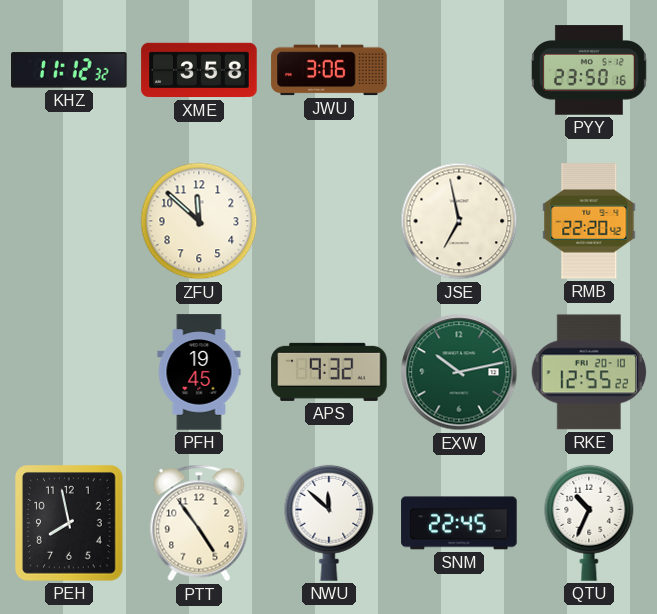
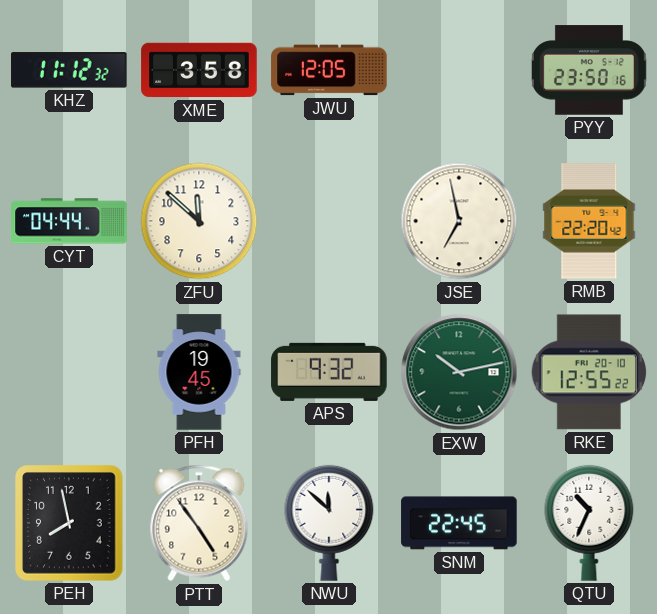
JWU: 3:06 -> 12:05 (329, 70)
CYT: none -> 04:44 (69, 221)
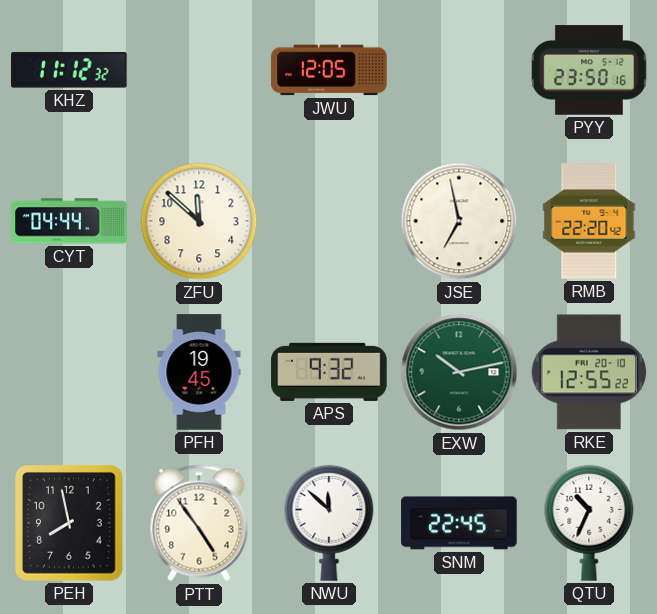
XME: 3:58 -> none (199, 70)
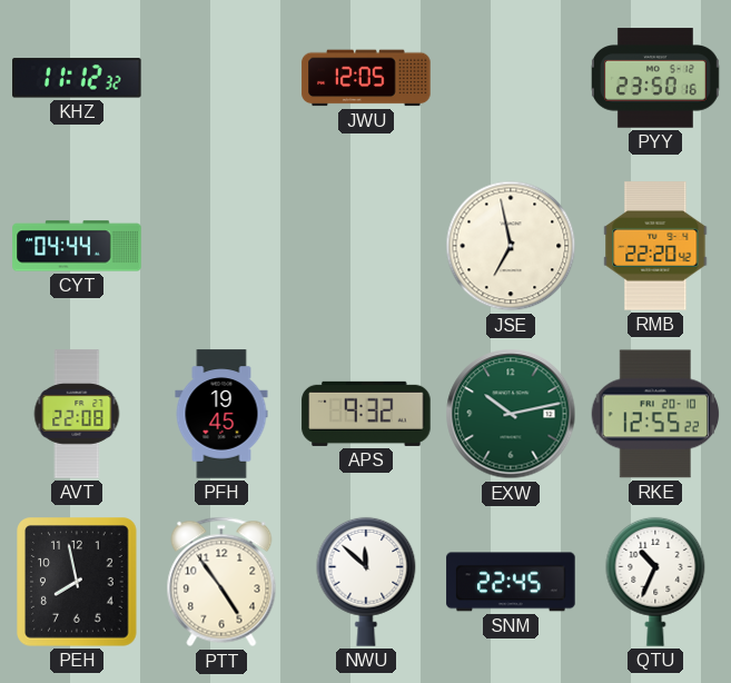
ZFU: 11:52 -> none (199, 221)
AVT: none -> 22:08 (77, 414)
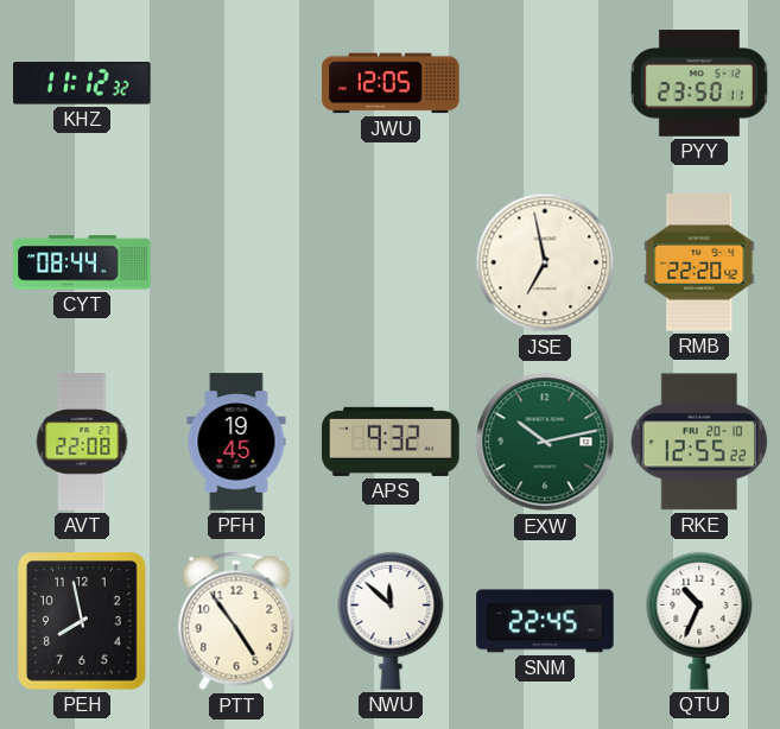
PYY: 23:50:16 -> 23:50:11 (700, 83)
CYT: 04:44 -> 08:44 (82, 262)
